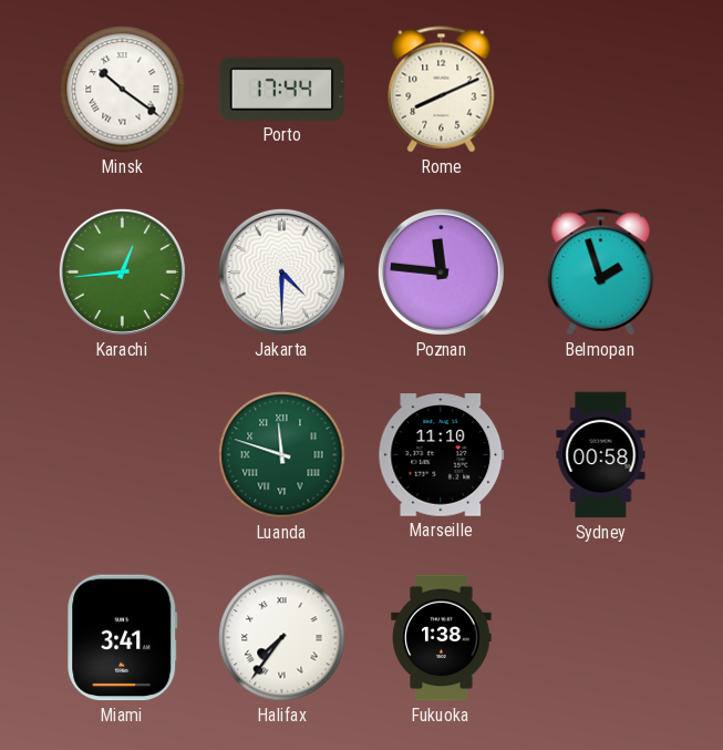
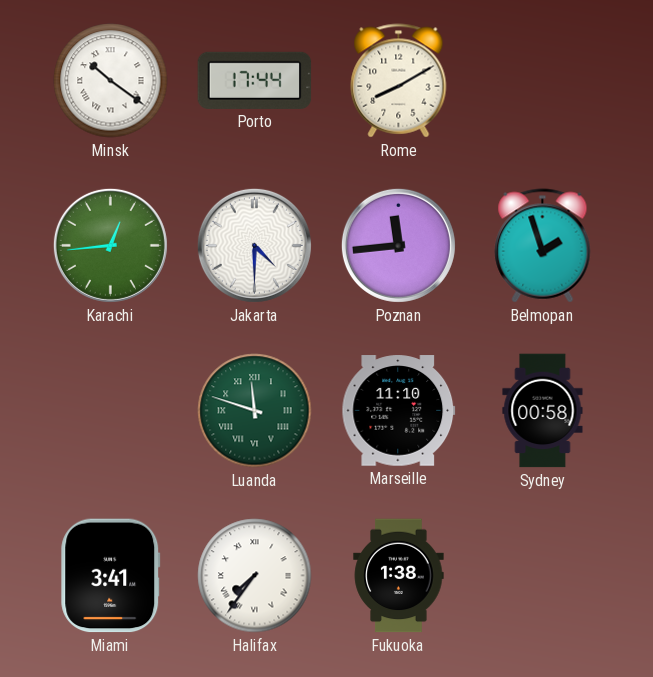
Rome: 8:11 -> 8:10 (399, 81)
Poznan: 11:46 -> 11:44 (398, 245)
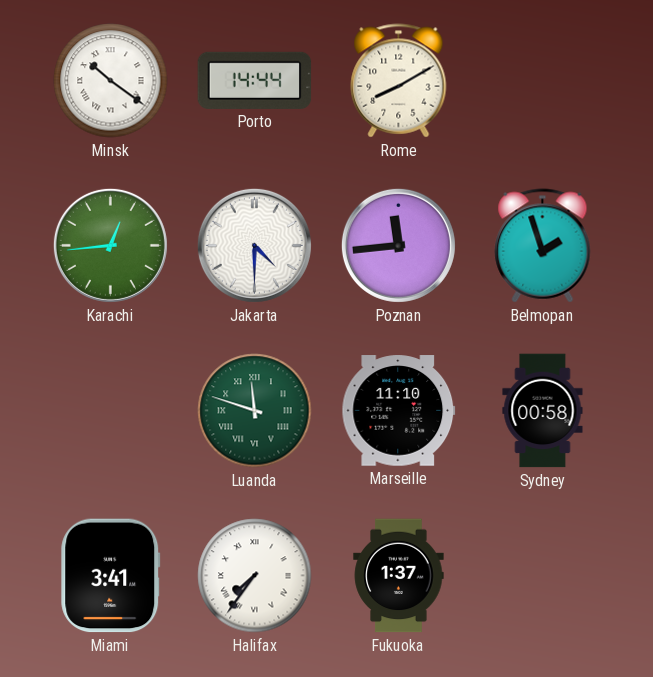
Porto: 17:44 -> 14:44 (255, 80)
Fukuoka: 1:38 -> 1:37 (399, 576)
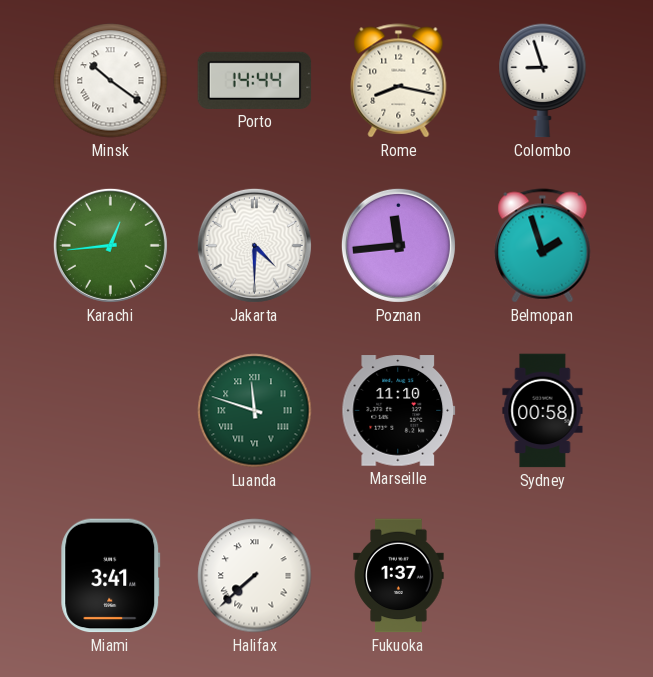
Rome: 8:10 -> 8:17 (399, 81)
Colombo: none -> 8:57 (543, 81)
Halifax: 7:36 -> 7:38 (255, 576)
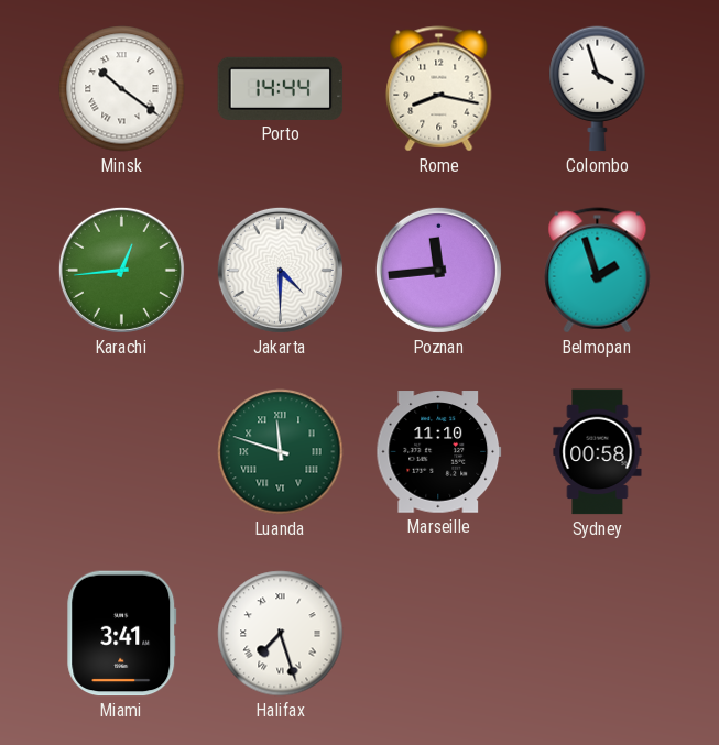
Colombo: 8:57 -> 3:57 (598, 89)
Halifax: 7:38 -> 7:27 (281, 634)
Fukuoka: 1:37 -> none (399, 576)
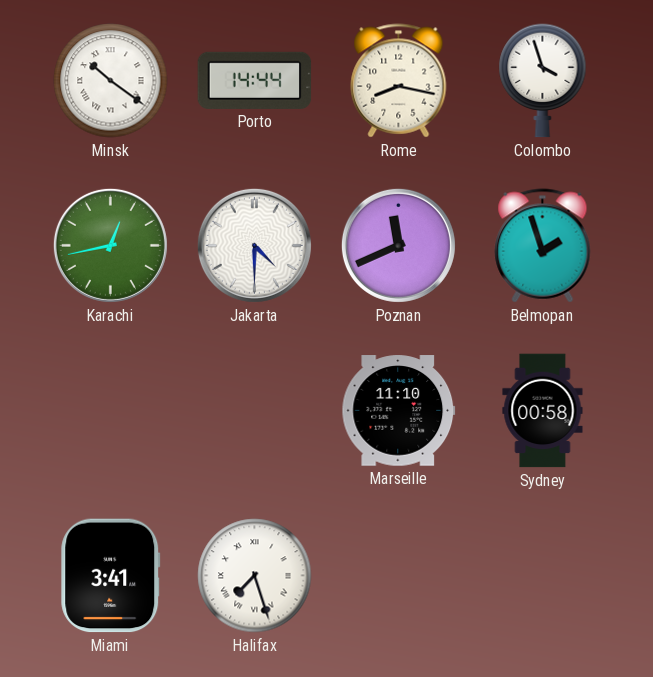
Karachi: 12:44 -> 12:43 (110, 245)
Poznan: 11:44 -> 11:41 (398, 245)
Luanda: 11:48 -> none (281, 452)
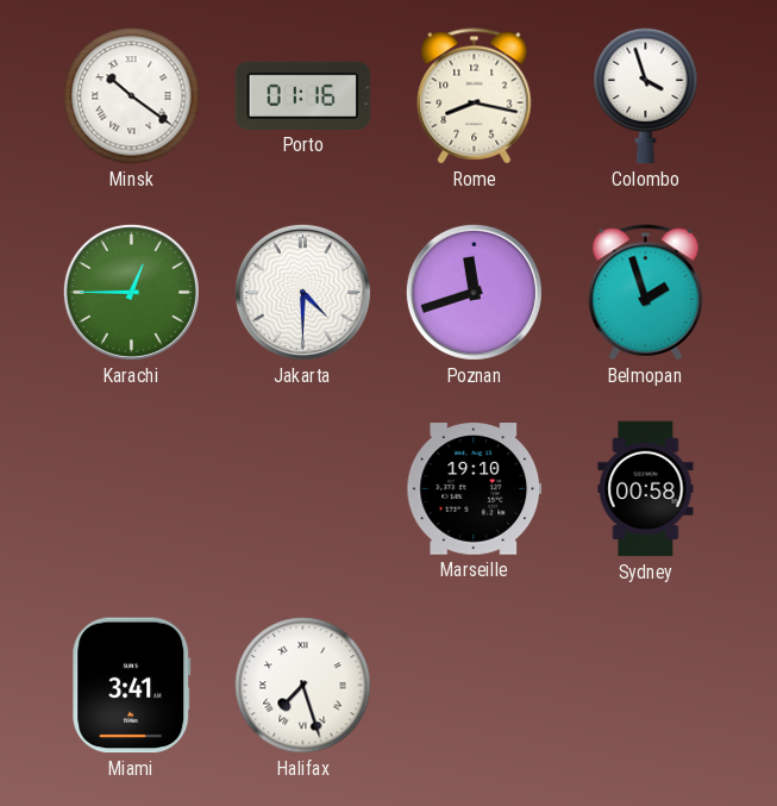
Porto: 14:44 -> 01:16 (303, 95)
Karachi: 12:43 -> 12:45 (131, 292)
Poznan: 11:41 -> 11:42 (474, 292)
Marseille: 11:10 -> 19:10 (475, 489)
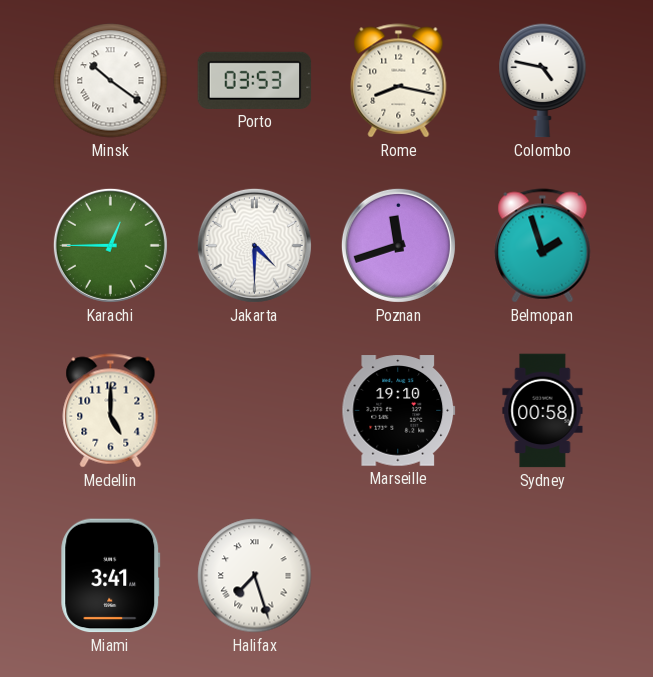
Porto: 01:16 -> 03:53 (255, 80)
Colombo: 3:57 -> 4:47 (543, 81)
Medellin: none -> 5:00 (111, 411)
